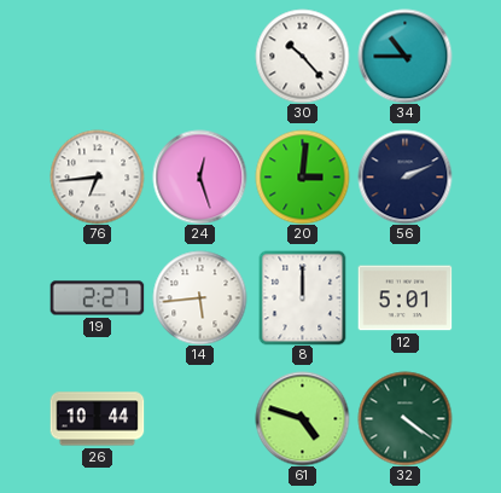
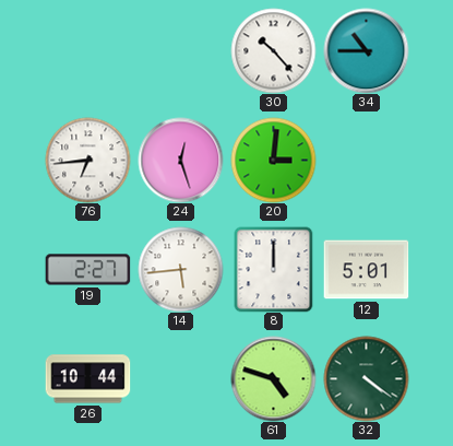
56: 2:11 -> none (404, 176)
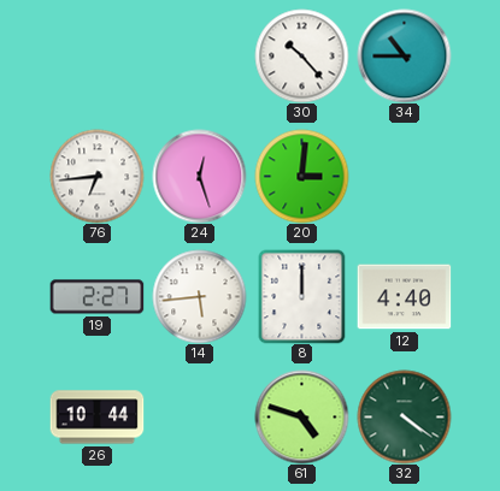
12: 5:01 -> 4:40 (404, 297)
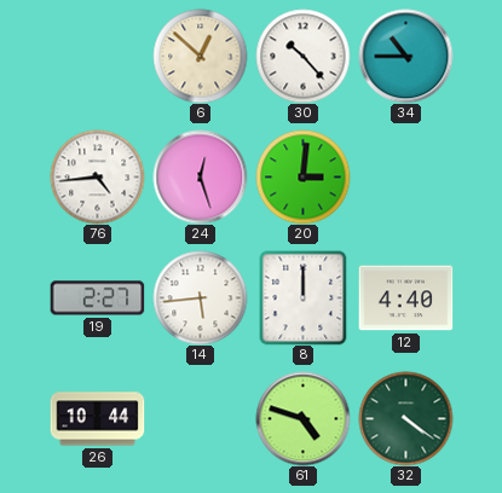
6: none -> 12:52 (200, 56)
76: 6:44 -> 4:44 (97, 176)
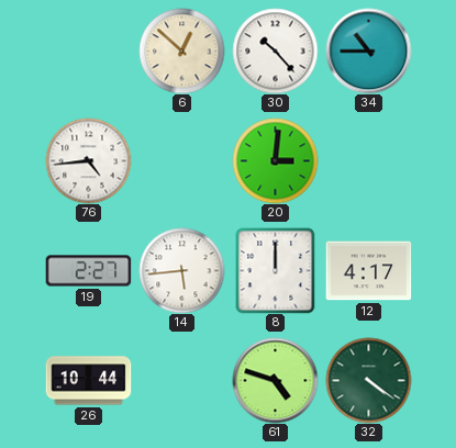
24: 12:27 -> none (200, 176)
12: 4:40 -> 4:17 (368, 271)
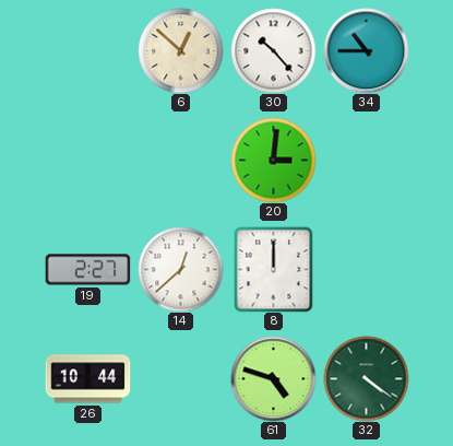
76: 4:44 -> none (88, 160)
14: 5:44 -> 12:38 (180, 269)
12: 4:17 -> none (368, 271)
